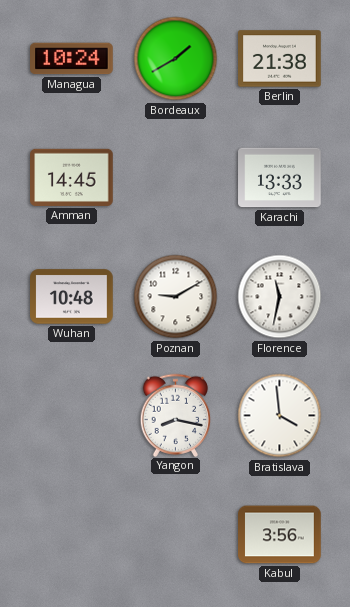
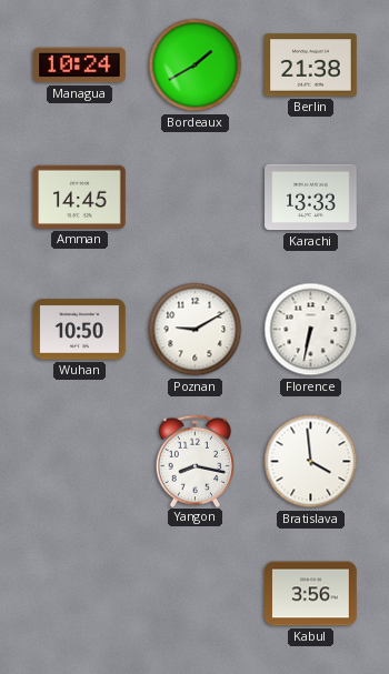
Wuhan: 10:48 -> 10:50 (80, 330)
Florence: 11:32 -> 6:32 (311, 330)
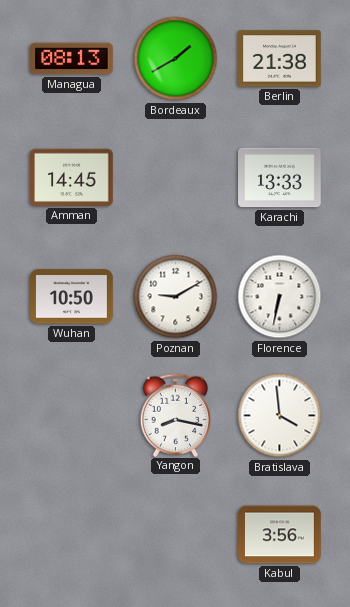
Managua: 10:24 -> 08:13 (72, 59)
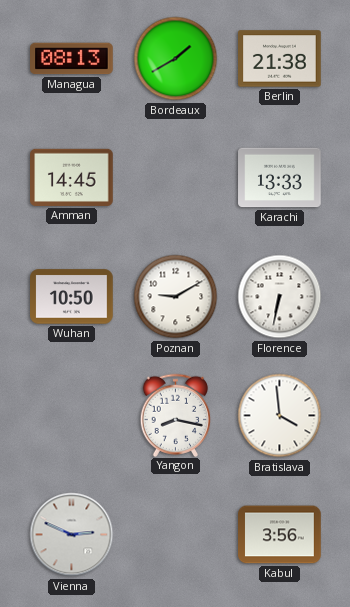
Vienna: none -> 2:49 (72, 535)
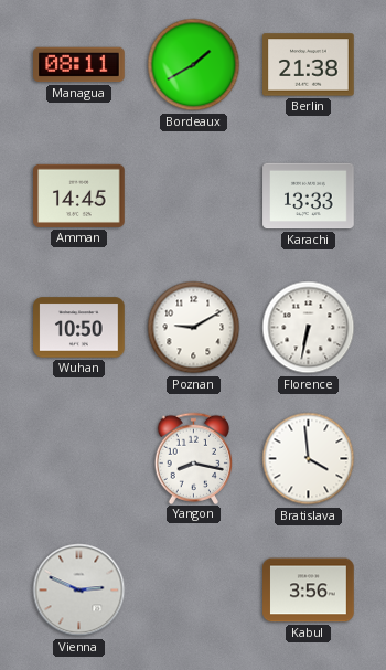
Managua: 08:13 -> 08:11 (79, 65)
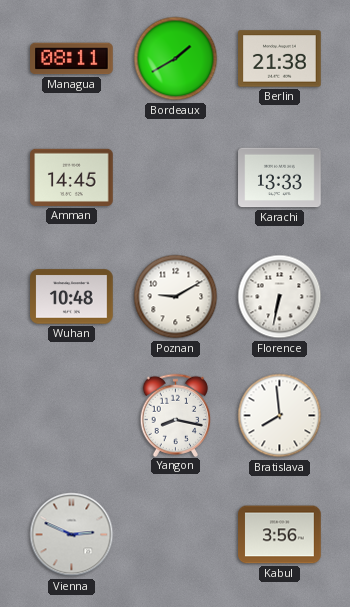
Wuhan: 10:50 -> 10:48 (72, 297)
Bratislava: 3:59 -> 7:59 (280, 416)
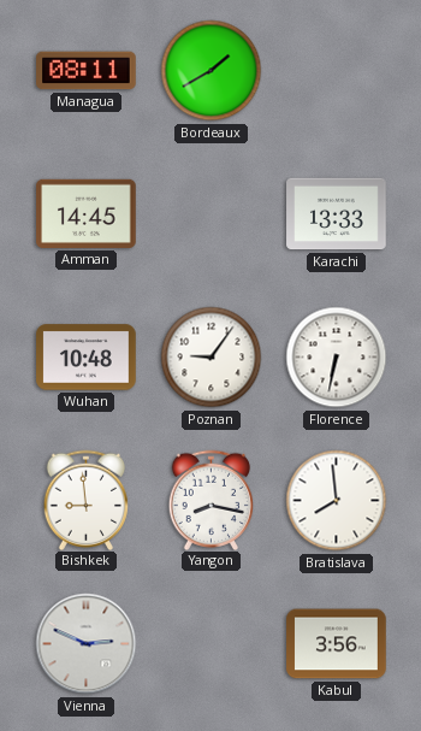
Berlin: 21:38 -> none (280, 59)
Poznan: 9:10 -> 9:06 (212, 358)
Bishkek: none -> 8:59 (87, 500)
